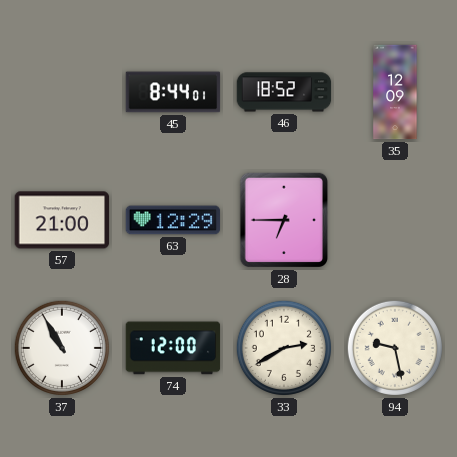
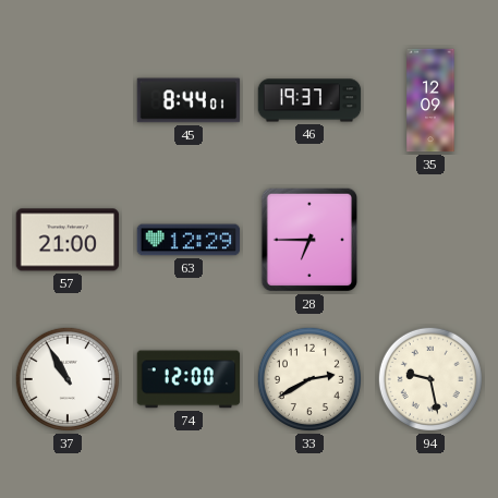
46: 18:52 -> 19:37 (309, 100)
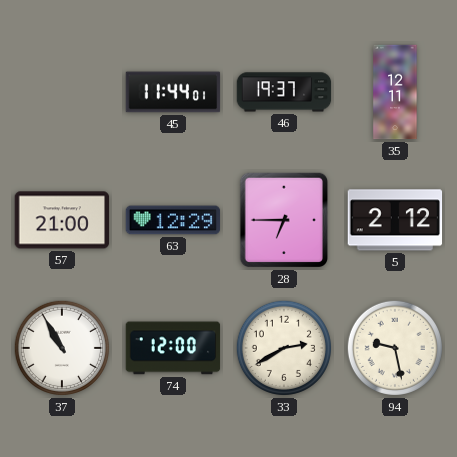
45: 8:44 -> 11:44 (173, 92)
35: 12:09 -> 12:11 (395, 92)
5: none -> 2:12 (395, 220)
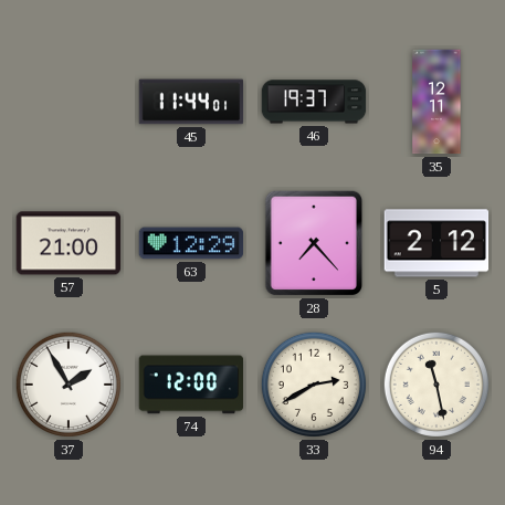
28: 6:45 -> 7:23 (313, 243)
37: 10:55 -> 1:55 (69, 385)
94: 9:28 -> 11:28 (436, 385)
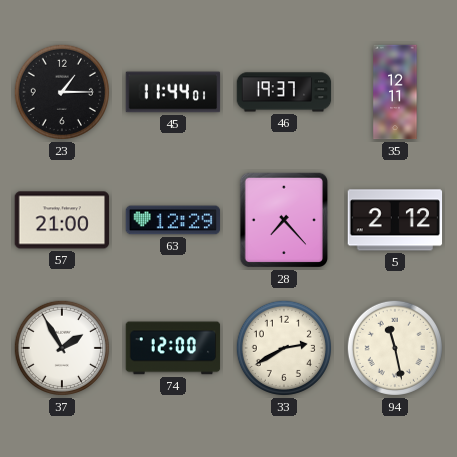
23: none -> 1:15 (62, 92)
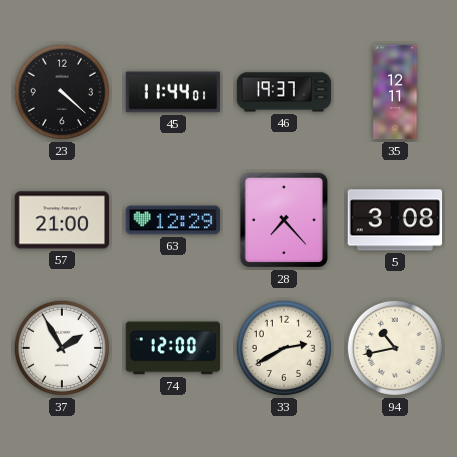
23: 1:15 -> 4:22 (62, 92)
5: 2:12 -> 3:08 (395, 220)
94: 11:28 -> 10:43 (395, 348)
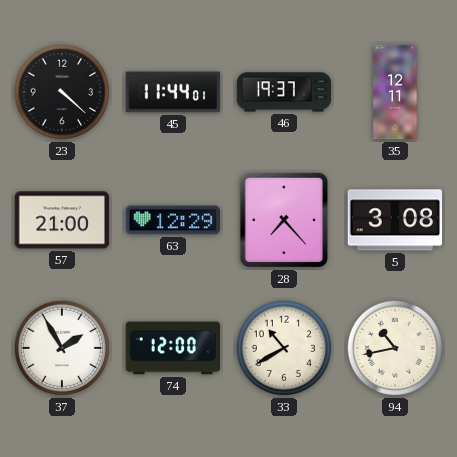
33: 2:40 -> 10:40 (284, 348)
